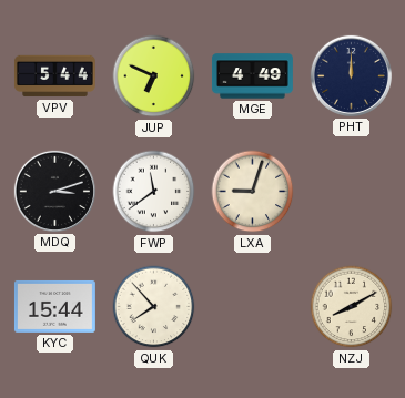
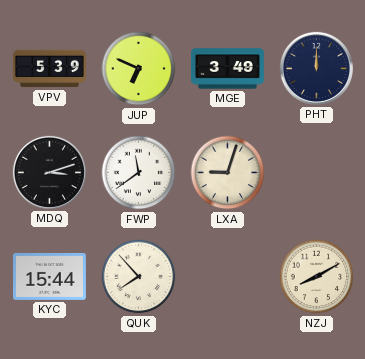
VPV: 5:44 -> 5:39 (49, 69)
MGE: 4:49 -> 3:49 (227, 69)
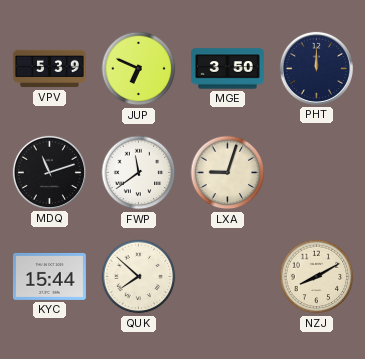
MGE: 3:49 -> 3:50 (227, 69)
MDQ: 3:12 -> 11:12 (49, 172)
QUK: 7:53 -> 7:52 (139, 277)
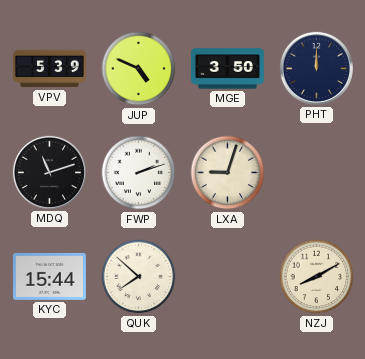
JUP: 6:49 -> 4:49 (139, 69)
FWP: 11:39 -> 2:12 (139, 173)
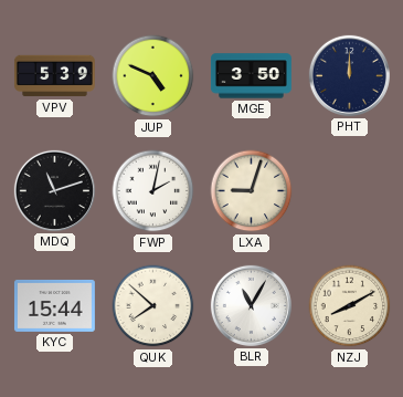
FWP: 2:12 -> 2:02 (153, 191)
BLR: none -> 11:05 (251, 305)
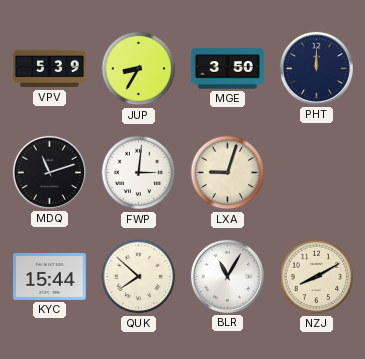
JUP: 4:49 -> 8:35 (139, 69)
FWP: 2:02 -> 3:01 (139, 173)
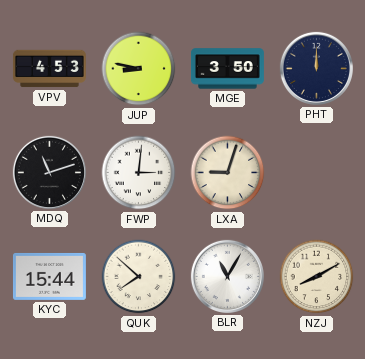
VPV: 5:39 -> 4:53 (49, 69)
JUP: 8:35 -> 8:47 (139, 69)
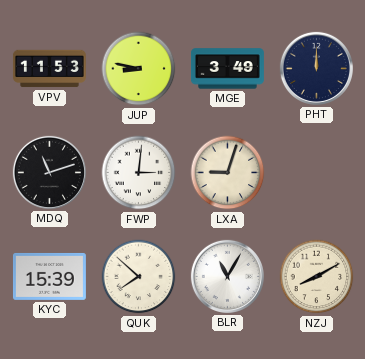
VPV: 4:53 -> 11:53 (49, 69)
MGE: 3:50 -> 3:49 (227, 69)
KYC: 15:44 -> 15:39 (49, 276)
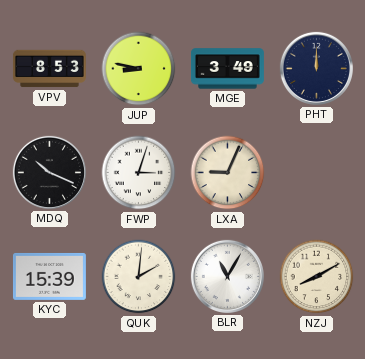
VPV: 11:53 -> 8:53 (49, 69)
MDQ: 11:12 -> 10:19 (49, 172)
FWP: 3:01 -> 3:03 (139, 173)
LXA: 9:03 -> 9:04 (228, 173)
QUK: 7:52 -> 2:01 (139, 277)
